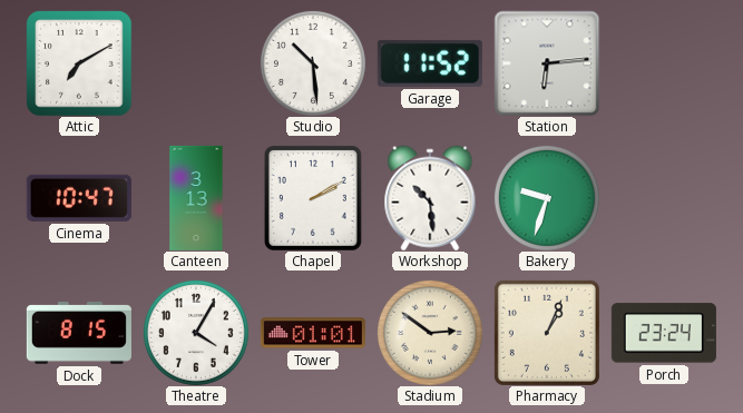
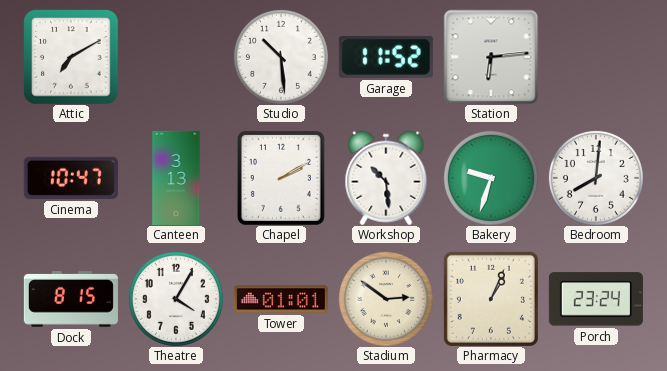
Bedroom: none -> 8:01 (596, 178)
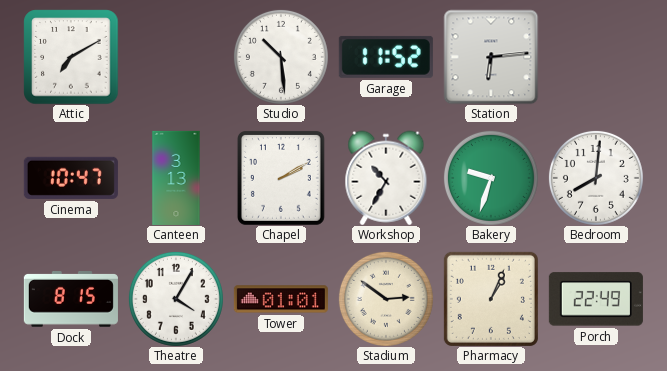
Workshop: 10:29 -> 10:35 (386, 178)
Porch: 23:24 -> 22:49 (596, 299)
